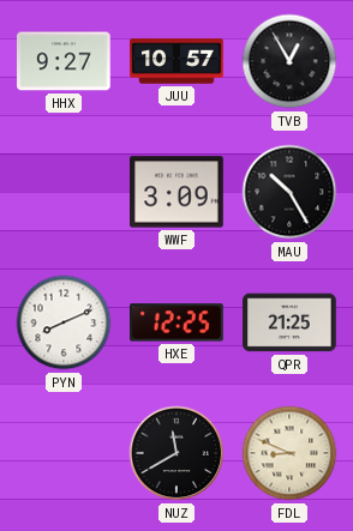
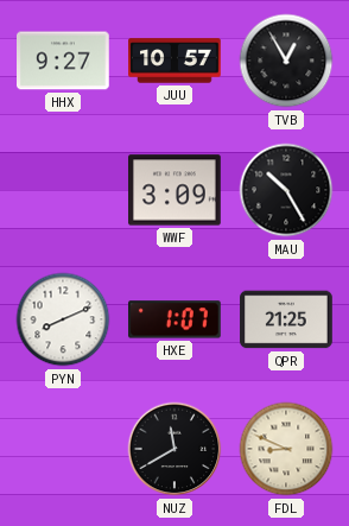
HXE: 12:25 -> 1:07 (176, 319)
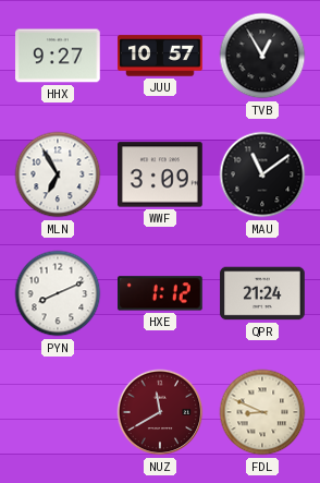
MLN: none -> 6:55 (58, 174)
MAU: 10:25 -> 11:09 (262, 174)
HXE: 1:07 -> 1:12 (161, 293)
QPR: 21:25 -> 21:24 (262, 293)
NUZ dial: black -> burgundy (160, 412)
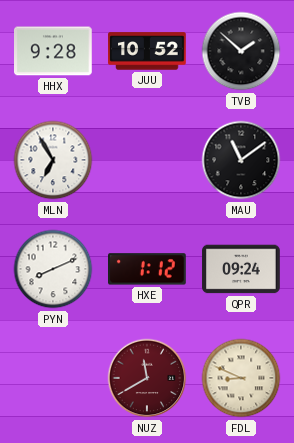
HHX: 9:27 -> 9:28 (54, 51)
JUU: 10:57 -> 10:52 (147, 51)
TVB: 12:55 -> 1:52 (241, 51)
WWF: 3:09 -> none (161, 174)
QPR: 21:24 -> 09:24 (241, 269)
